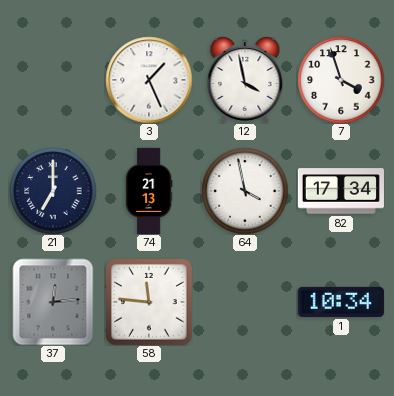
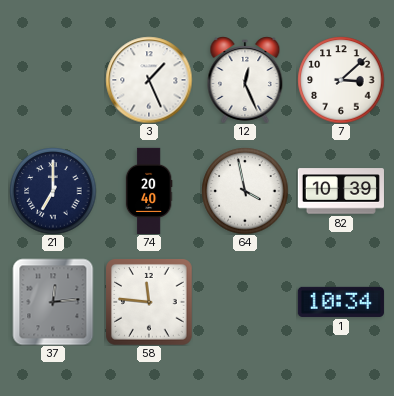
12: 3:58 -> 12:26 (245, 80)
7: 3:57 -> 3:08 (341, 80)
74: 21:13 -> 20:40 (149, 190)
82: 17:34 -> 10:39 (340, 191)
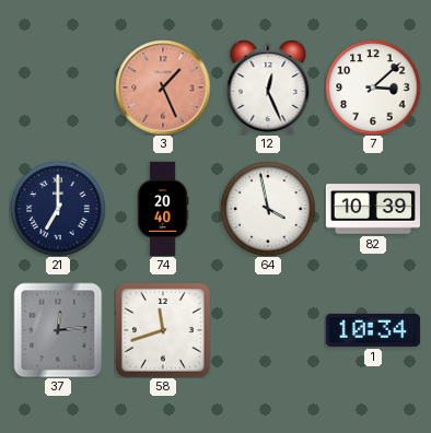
3 dial: white -> salmon (163, 87)
58: 11:46 -> 11:42 (163, 331)
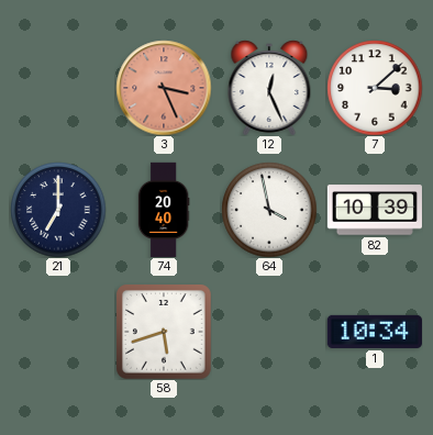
3: 1:26 -> 3:26 (164, 88)
37: 12:14 -> none (58, 330)
58: 11:42 -> 5:42 (164, 333)
